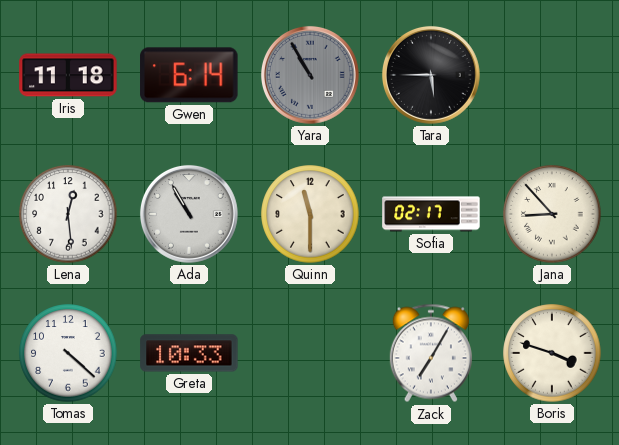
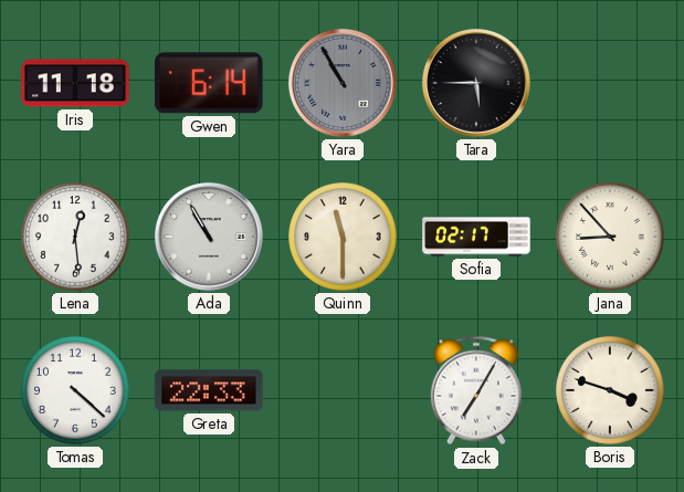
Greta: 10:33 -> 22:33 (209, 390)
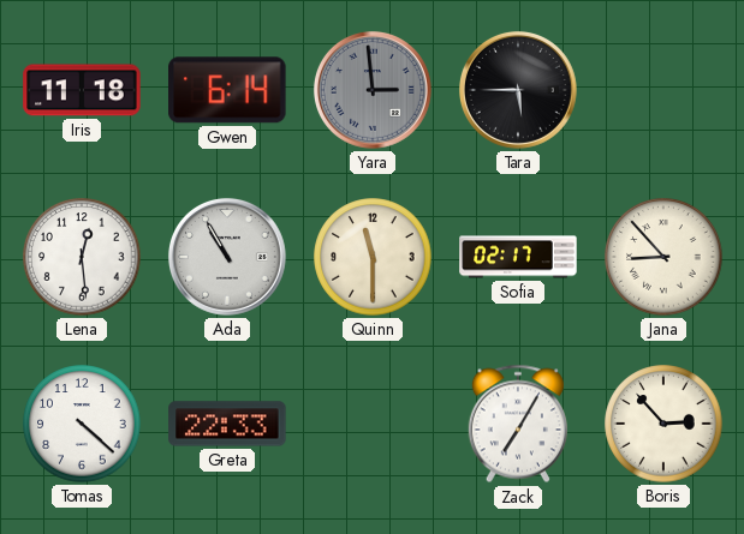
Yara: 10:55 -> 2:59 (373, 90)
Boris: 3:48 -> 2:53 (663, 424)
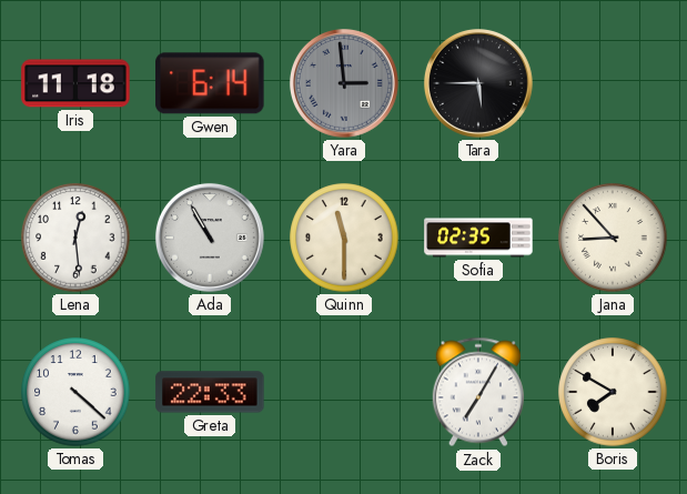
Sofia: 02:17 -> 02:35 (478, 238)
Boris: 2:53 -> 7:50 (613, 392)
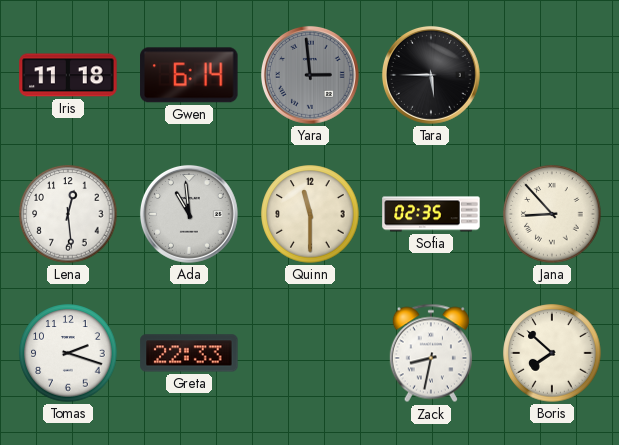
Ada: 10:55 -> 10:59 (189, 214)
Tomas: 4:22 -> 2:18 (68, 353)
Zack: 7:05 -> 8:32 (431, 353)
Boris: 7:50 -> 7:52 (552, 353)
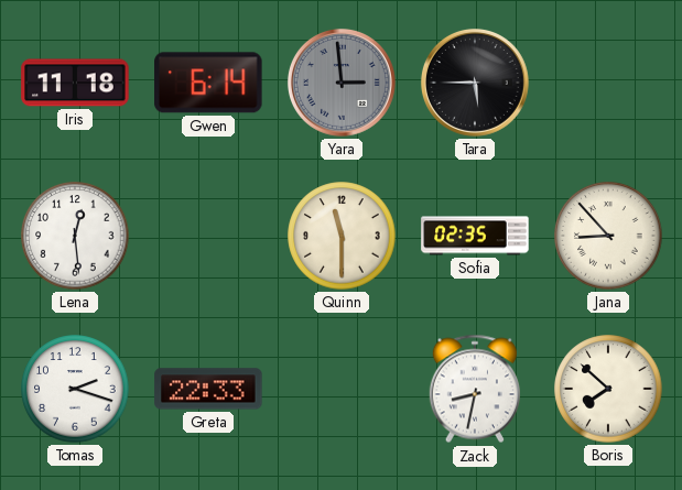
Ada: 10:59 -> none (189, 214)
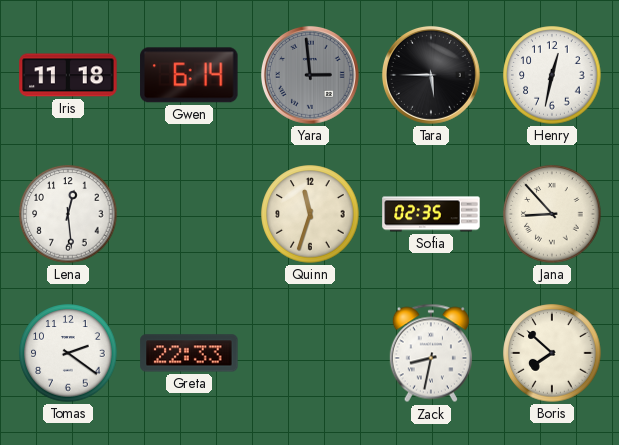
Henry: none -> 12:32 (552, 75)
Quinn: 11:30 -> 11:33 (310, 214)
Tomas: 2:18 -> 2:21 (68, 353)
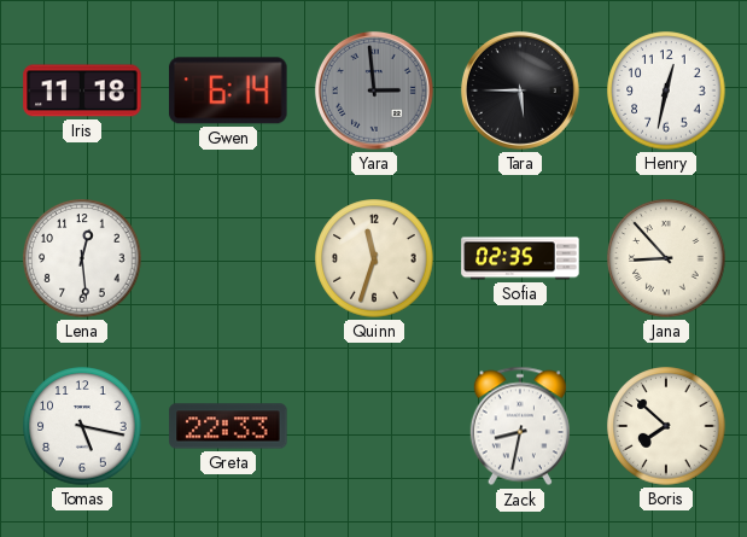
Tomas: 2:21 -> 5:17 (82, 426)
